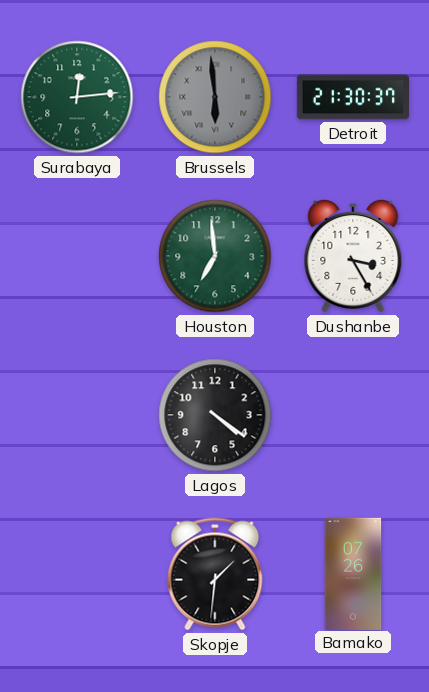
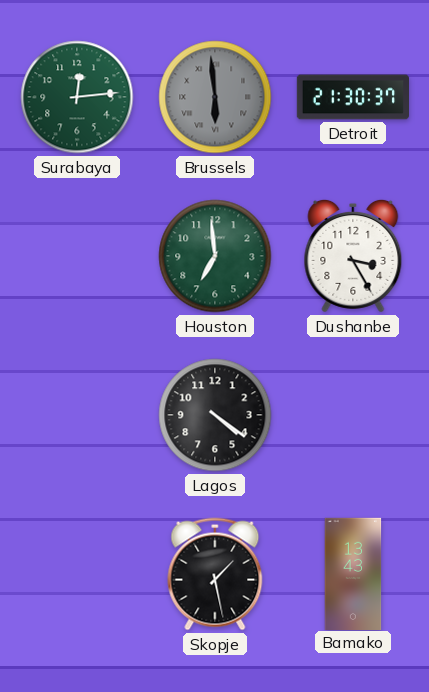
Skopje: 1:31 -> 1:28 (215, 574)
Bamako: 07:26 -> 13:43 (353, 573)
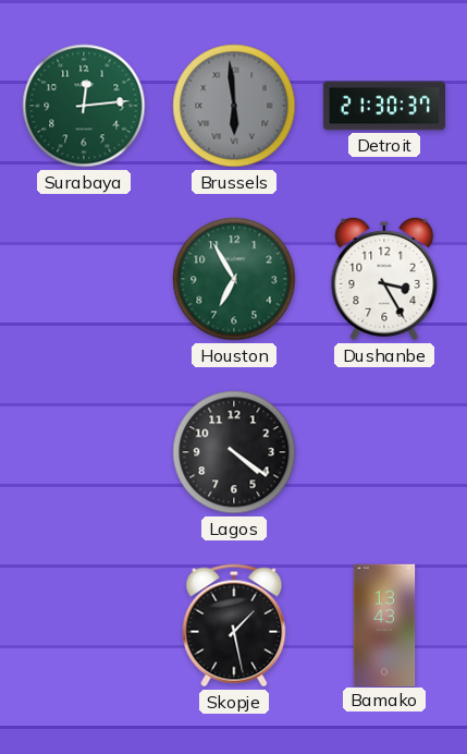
Houston: 6:59 -> 6:55 (234, 279)
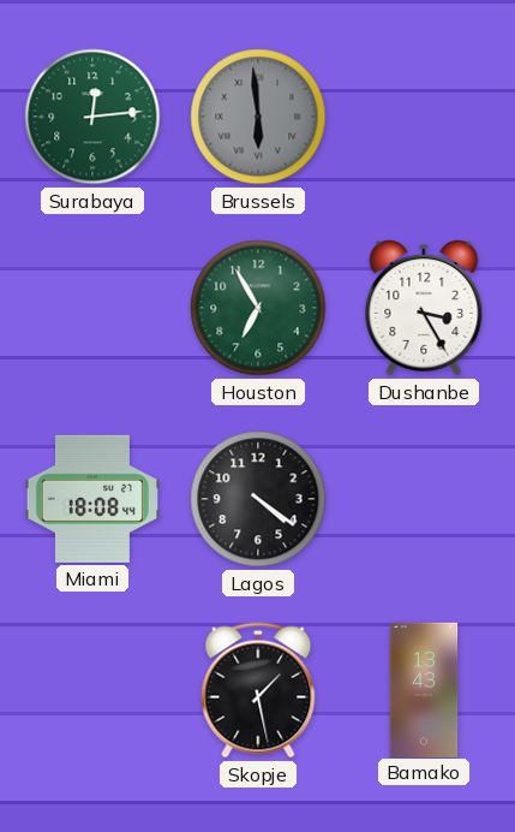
Detroit: 21:30 -> none (383, 106)
Miami: none -> 18:08 (92, 499)
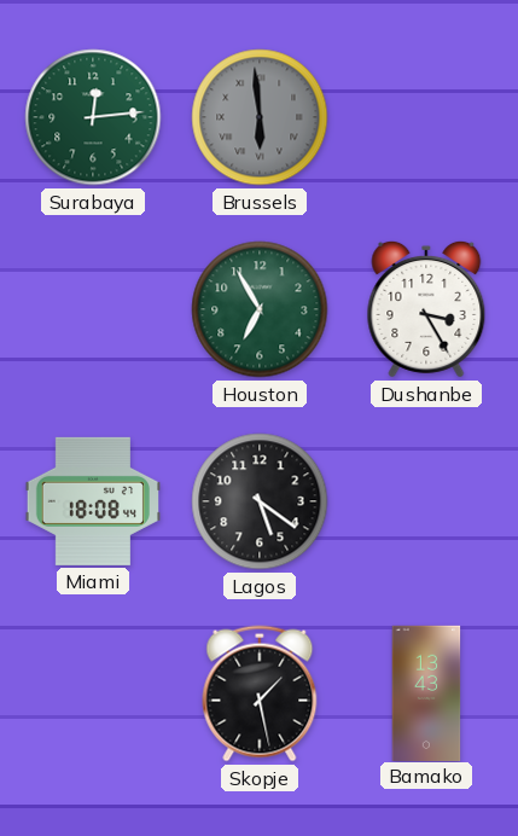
Lagos: 4:21 -> 5:21 (260, 501)
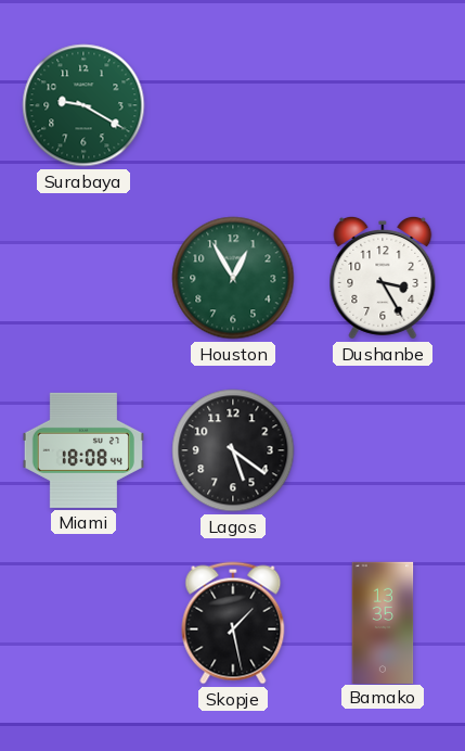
Surabaya: 12:14 -> 9:20 (83, 105)
Brussels: 5:59 -> none (260, 117)
Houston: 6:55 -> 12:55 (233, 278)
Bamako: 13:43 -> 13:35 (383, 622)
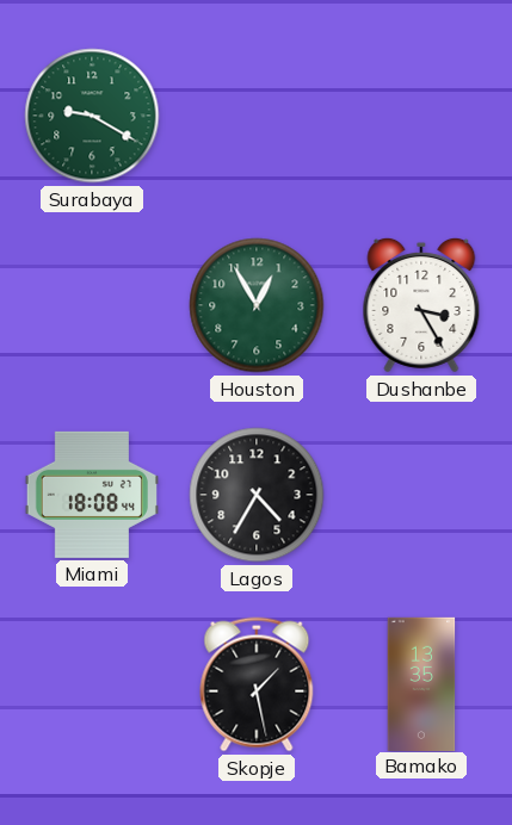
Lagos: 5:21 -> 4:35 (257, 495)
